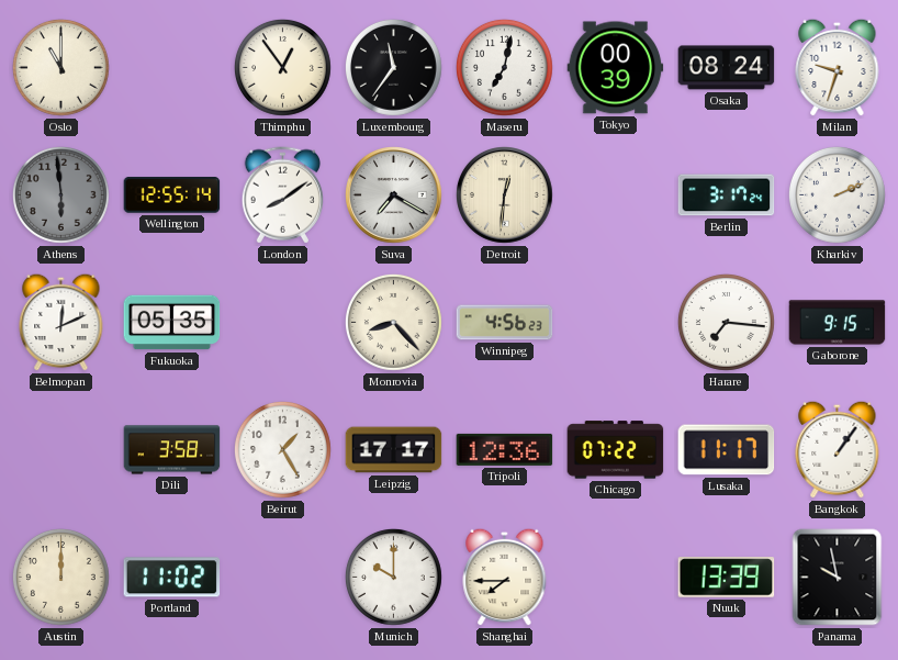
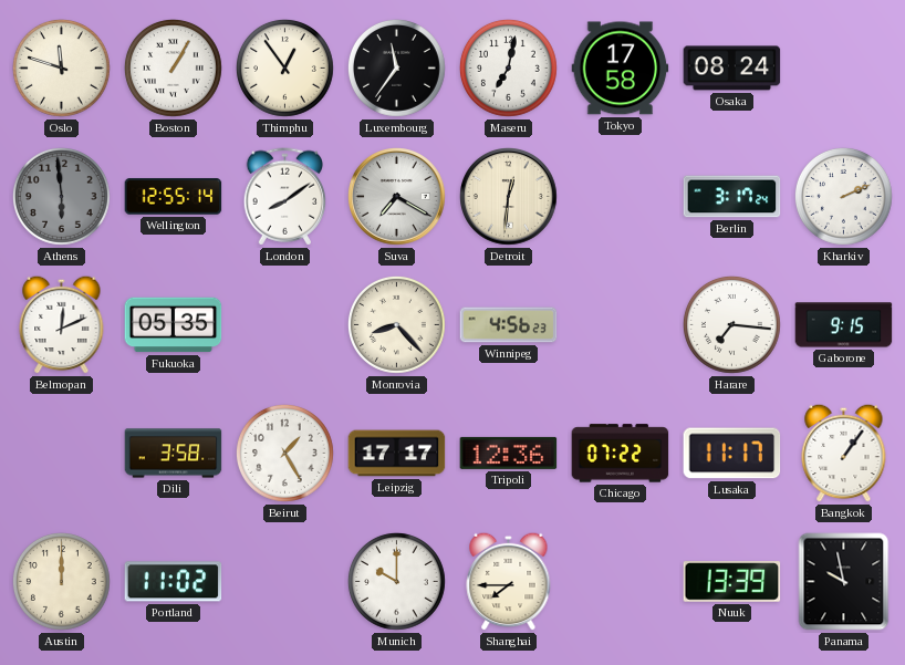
Oslo: 11:00 -> 11:48 (62, 69)
Boston: none -> 1:05 (174, 69)
Tokyo: 00:39 -> 17:58 (621, 69)
Milan: 9:33 -> none (838, 67)
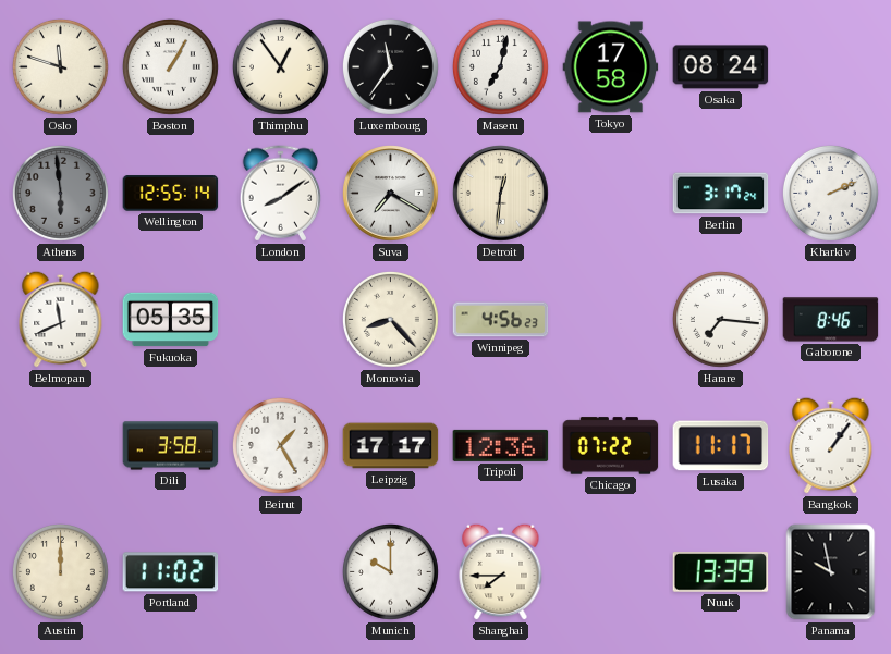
Belmopan: 12:11 -> 11:41 (61, 319)
Gaborone: 9:15 -> 8:46 (831, 320)
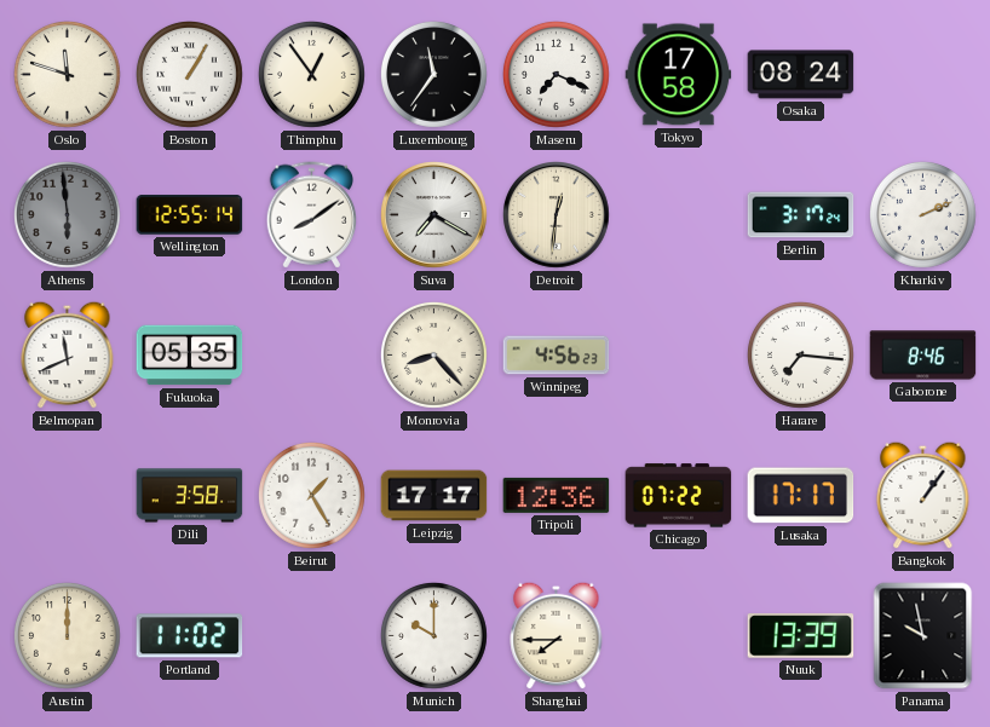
Maseru: 7:02 -> 7:19 (557, 75)
Lusaka: 11:17 -> 17:17 (801, 496)
